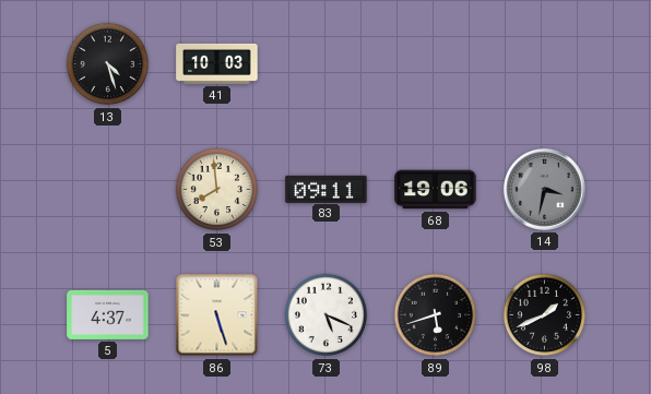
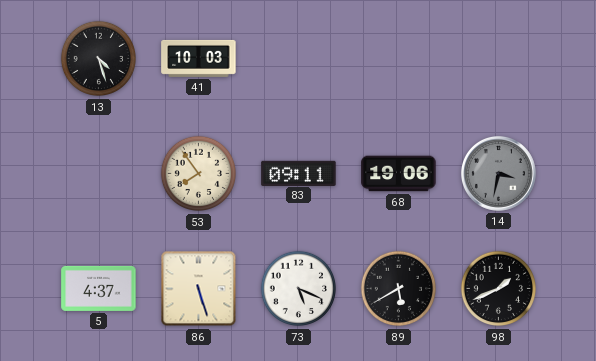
53: 7:59 -> 7:54 (199, 174)
89: 5:42 -> 5:40 (399, 289)
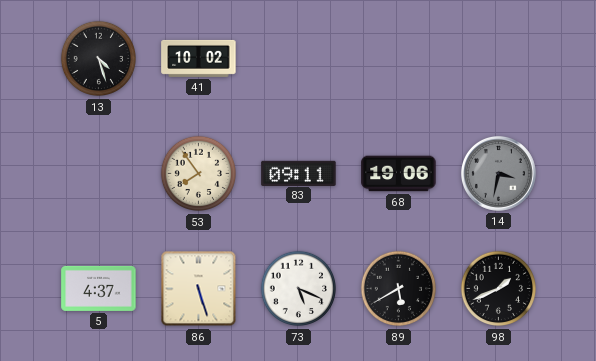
41: 10:03 -> 10:02 (199, 58)
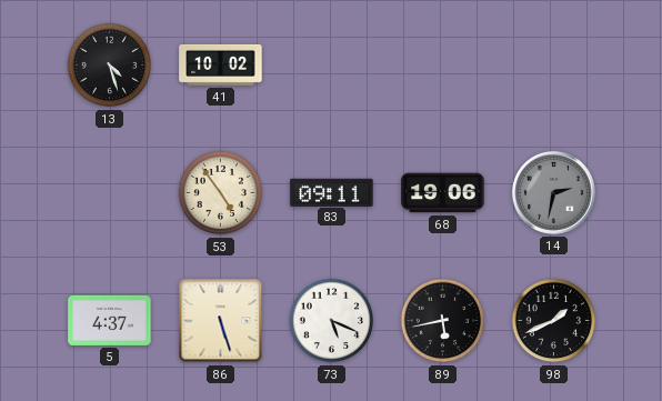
53: 7:54 -> 4:54 (221, 193)
14: 3:32 -> 2:32 (553, 192)
89: 5:40 -> 5:43 (443, 321)
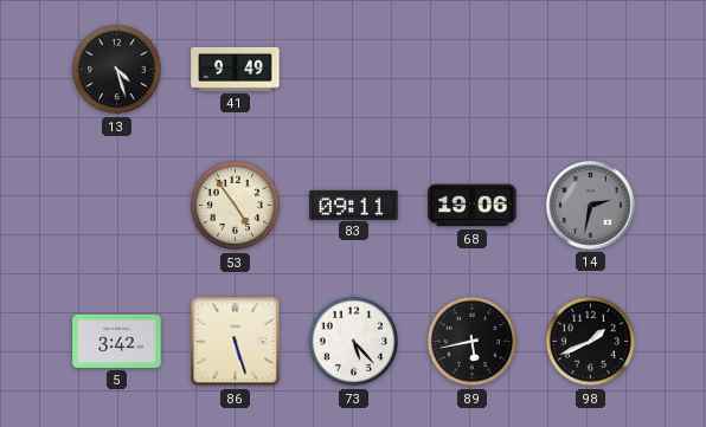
41: 10:02 -> 9:49 (236, 69)
5: 4:37 -> 3:42 (117, 341)
73: 5:19 -> 5:23 (354, 342)
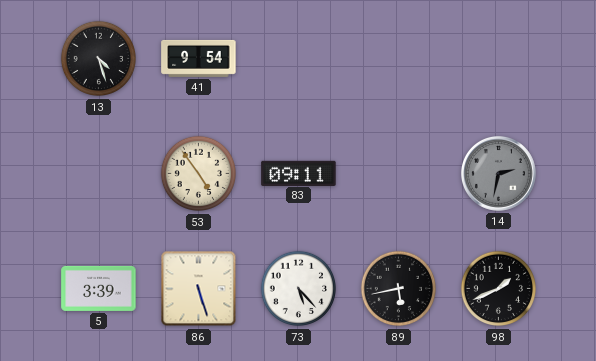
41: 9:49 -> 9:54 (199, 58)
68: 19:06 -> none (473, 206)
5: 3:42 -> 3:39 (99, 288)
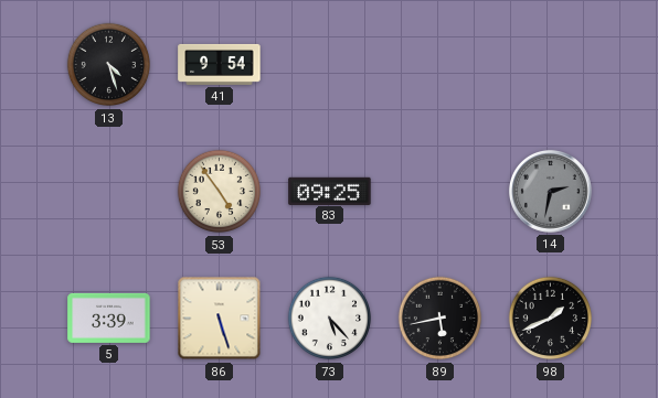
83: 09:11 -> 09:25 (330, 191)
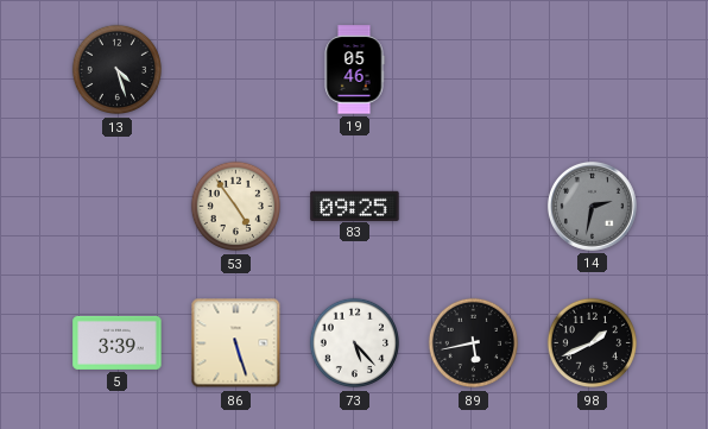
41: 9:54 -> none (220, 64)
19: none -> 05:46 (354, 70)
